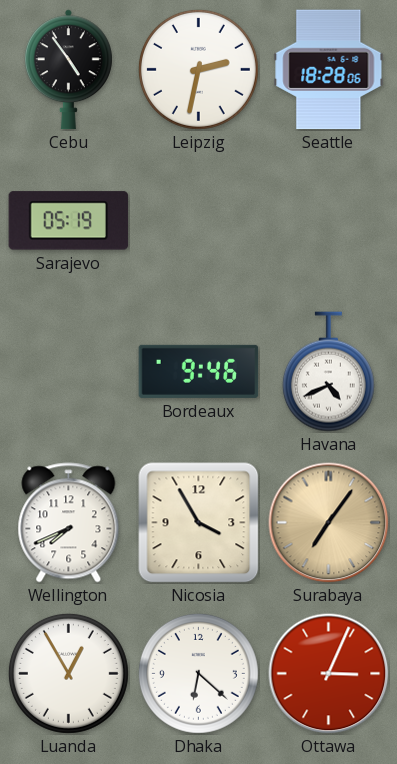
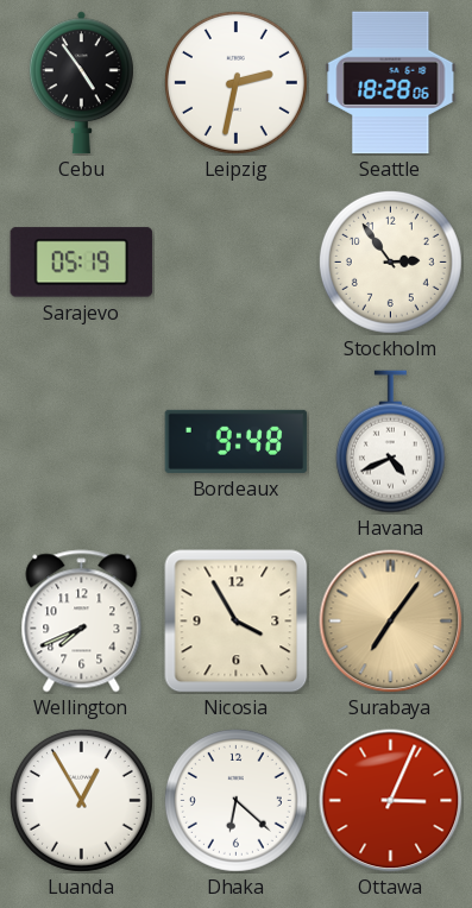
Stockholm: none -> 2:54 (390, 261)
Bordeaux: 9:46 -> 9:48 (237, 441)
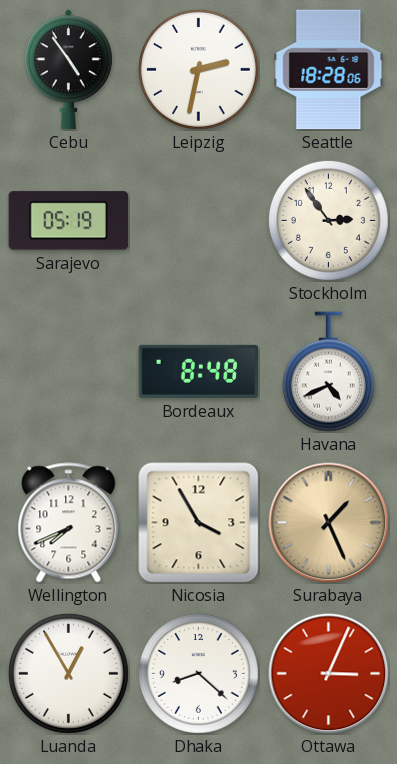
Bordeaux: 9:48 -> 8:48 (199, 371)
Surabaya: 7:06 -> 1:26 (329, 523)
Dhaka: 6:22 -> 8:22 (198, 673)
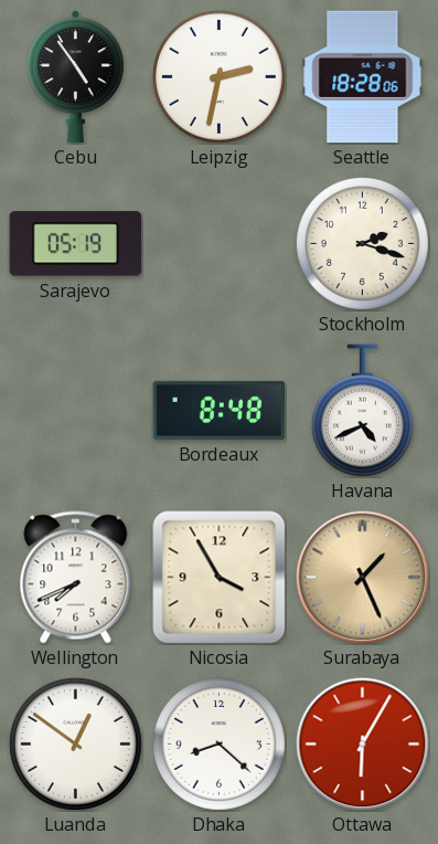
Stockholm: 2:54 -> 2:18 (362, 243)
Luanda: 12:55 -> 12:51 (75, 743)
Ottawa: 3:04 -> 6:05 (363, 745)
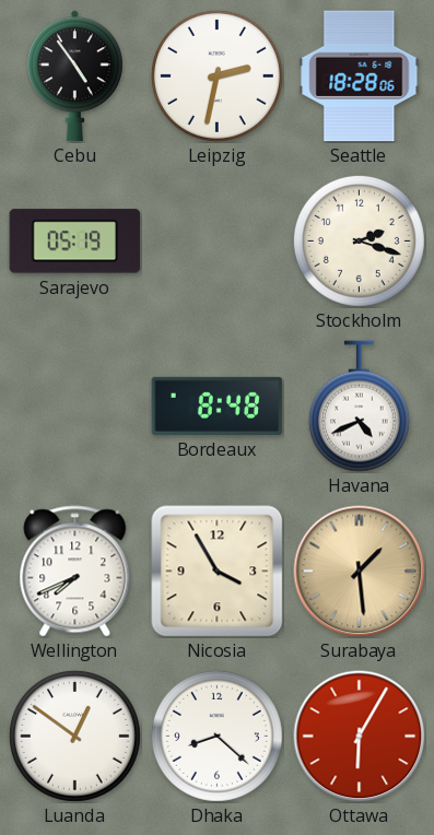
Surabaya: 1:26 -> 1:29 (360, 572)
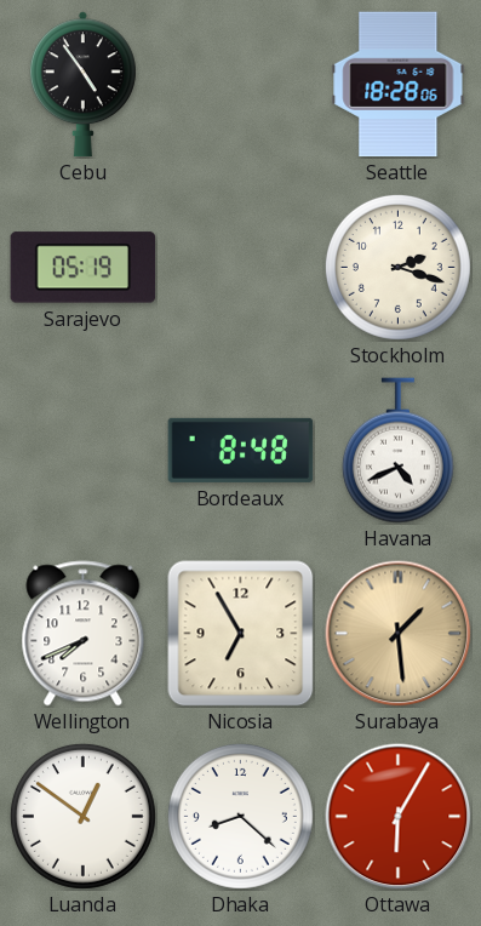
Leipzig: 2:32 -> none (216, 75)
Nicosia: 3:55 -> 6:55 (241, 634)
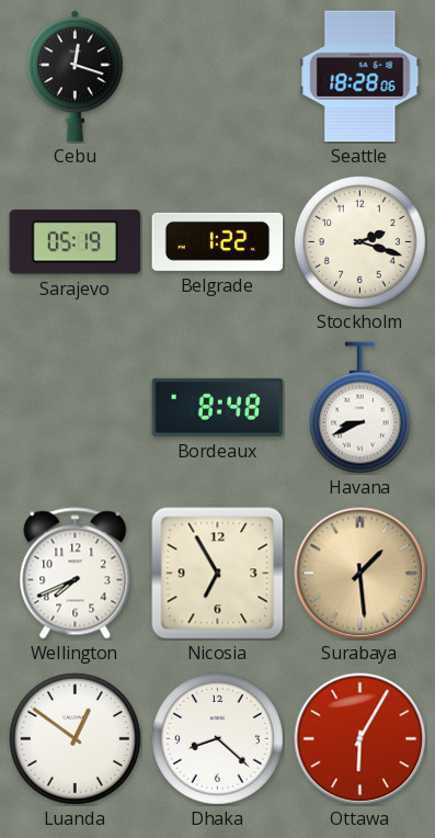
Cebu: 4:54 -> 12:18 (75, 77)
Belgrade: none -> 1:22 (218, 241)
Havana: 4:41 -> 8:41 (359, 408)
